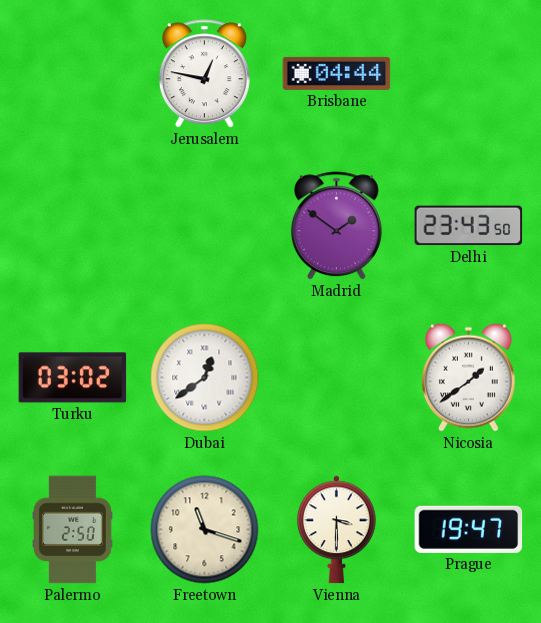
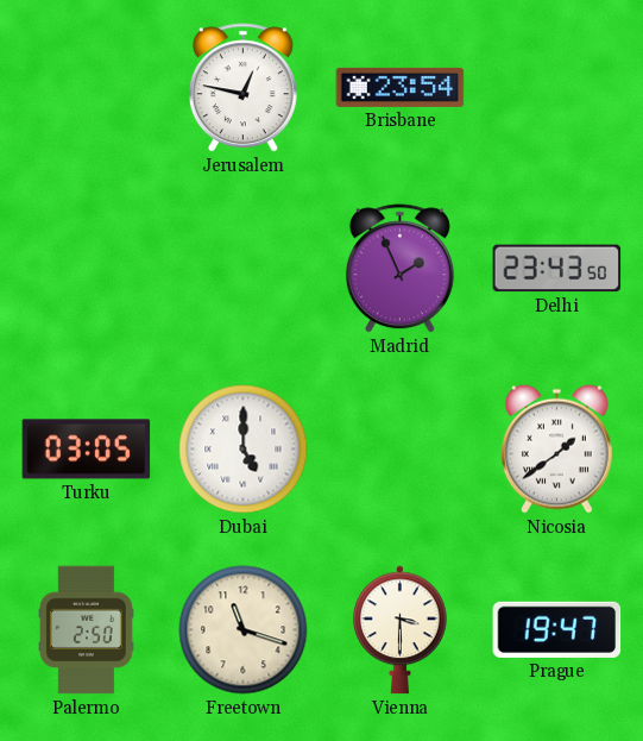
Brisbane: 04:44 -> 23:54 (401, 87)
Madrid: 1:51 -> 1:56 (399, 269)
Turku: 03:02 -> 03:05 (87, 450)
Dubai: 12:39 -> 5:00 (244, 450)
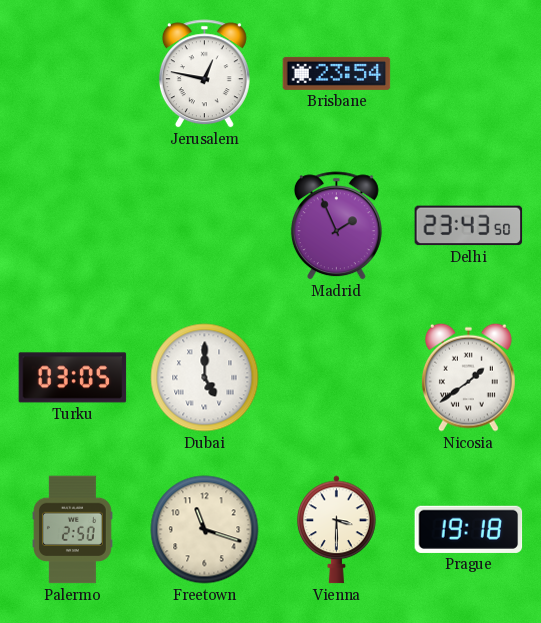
Prague: 19:47 -> 19:18 (469, 529)
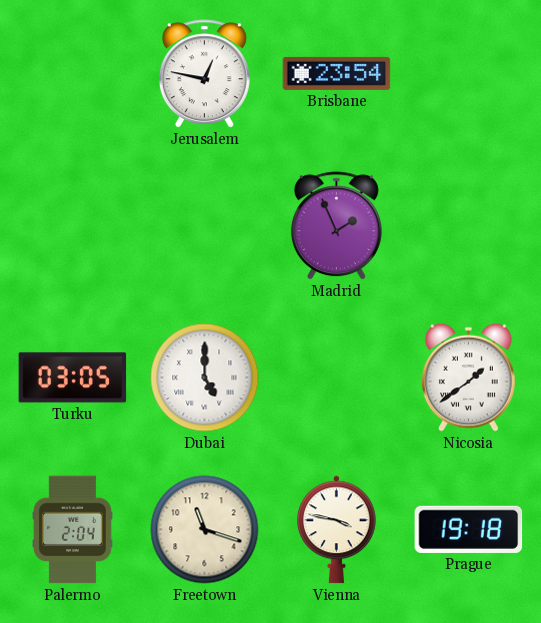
Delhi: 23:43 -> none (469, 226)
Palermo: 2:50 -> 2:04 (72, 530)
Vienna: 3:30 -> 3:47 (337, 530)
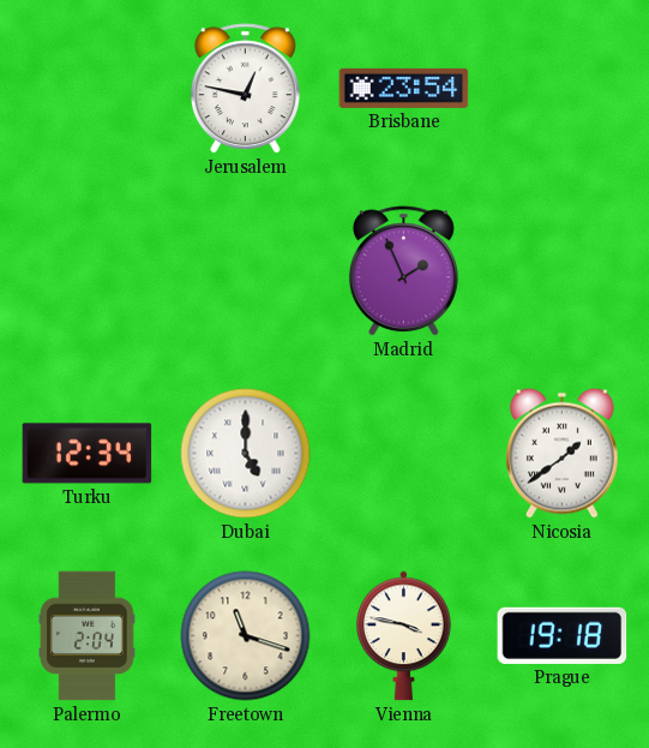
Turku: 03:05 -> 12:34 (88, 454)
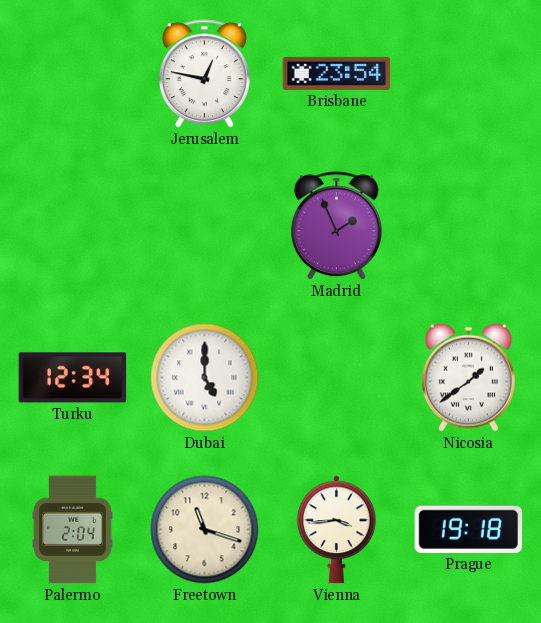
Vienna: 3:47 -> 3:44 (337, 530)
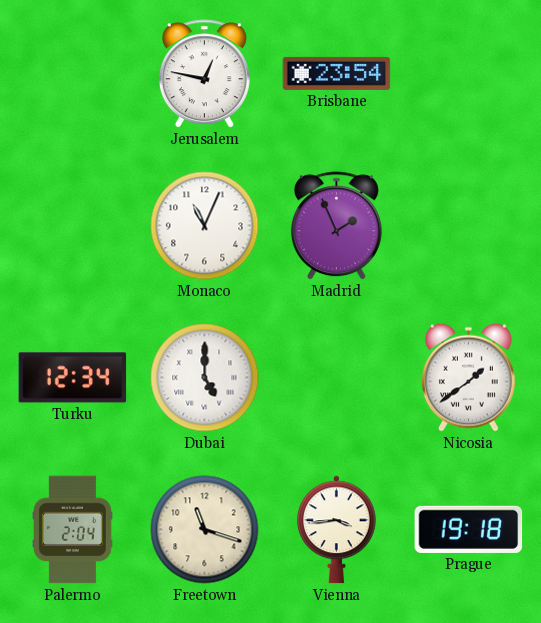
Monaco: none -> 11:04 (205, 226)
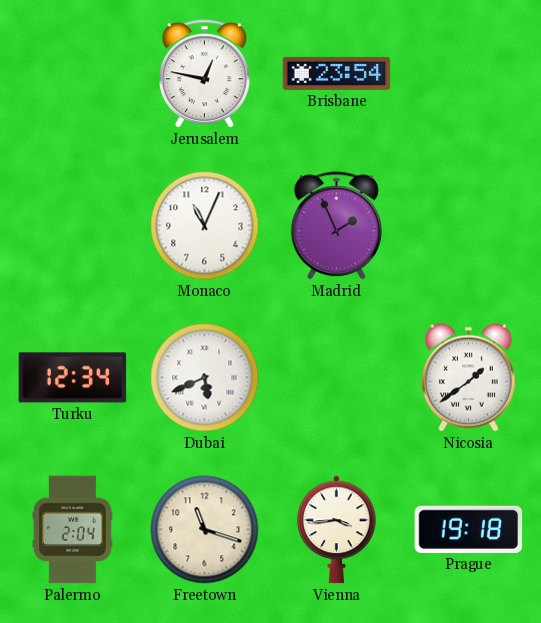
Dubai: 5:00 -> 5:41 (205, 378)
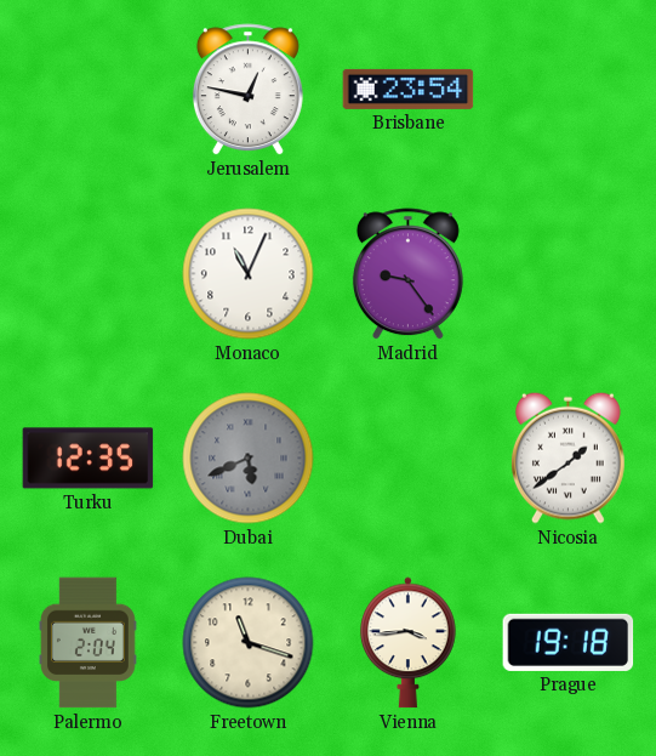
Madrid: 1:56 -> 9:24 (407, 274)
Turku: 12:34 -> 12:35 (89, 459)
Dubai dial: white -> grey (249, 459)
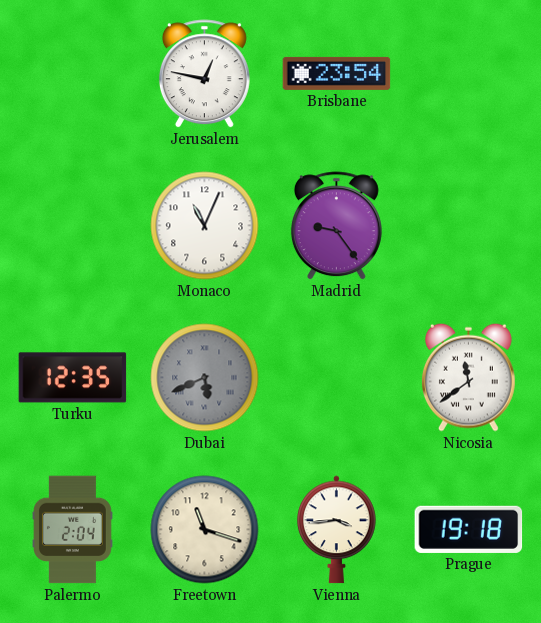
Nicosia: 1:39 -> 11:39 (468, 377)
